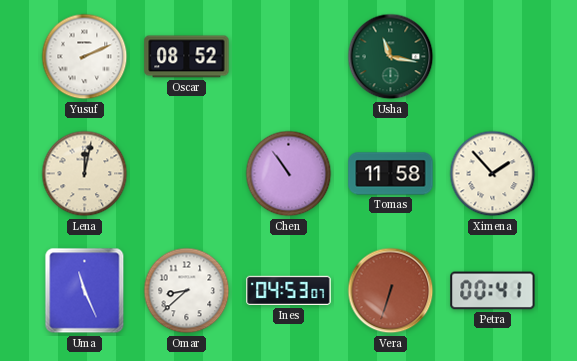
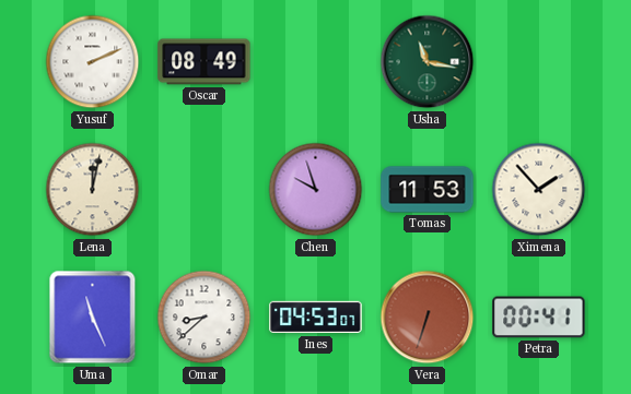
Oscar: 08:52 -> 08:49 (205, 62)
Chen: 10:54 -> 9:57 (316, 190)
Tomas: 11:58 -> 11:53 (428, 190)
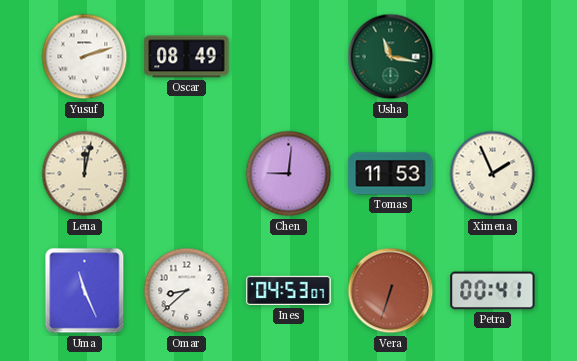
Yusuf: 2:11 -> 2:12 (85, 57)
Chen: 9:57 -> 9:01 (289, 174)
Ximena: 1:53 -> 1:56 (493, 174)
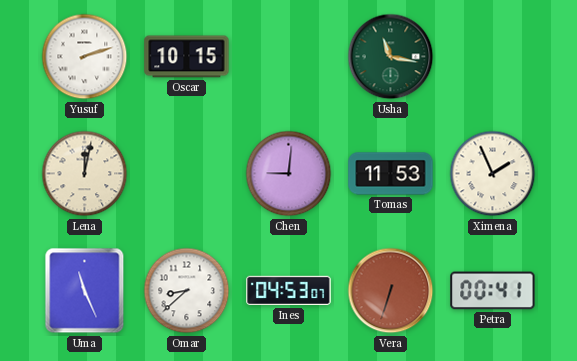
Oscar: 08:49 -> 10:15 (187, 57)
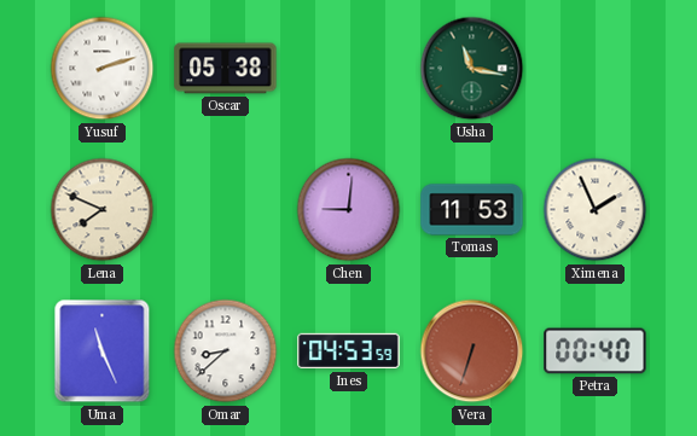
Oscar: 10:15 -> 05:38 (226, 69)
Lena: 12:02 -> 7:49 (103, 210)
Ines: 04:53:07 -> 04:53:59 (349, 351)
Petra: 00:41 -> 00:40 (596, 351)
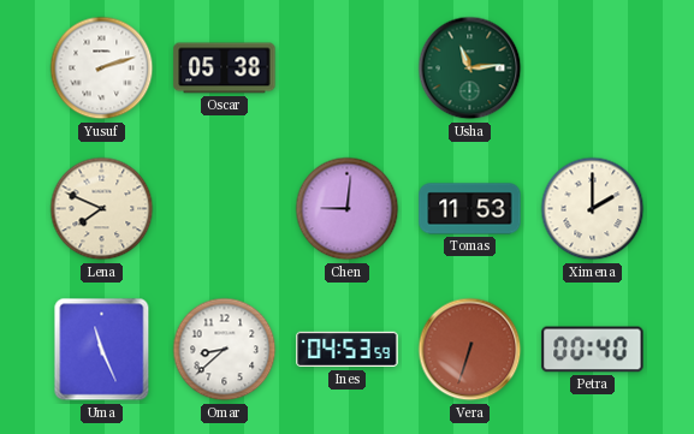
Usha: 11:17 -> 11:14 (470, 69)
Ximena: 1:56 -> 2:00 (593, 209)
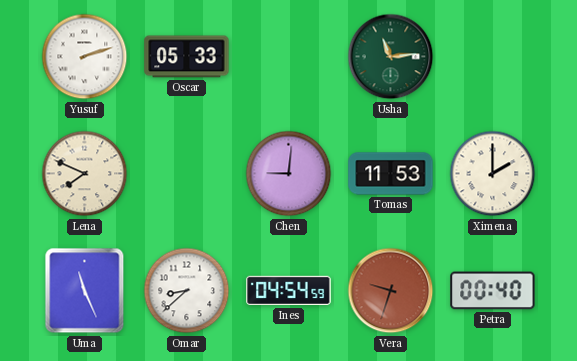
Oscar: 05:38 -> 05:33 (187, 57)
Ines: 04:53 -> 04:54 (289, 291)
Vera: 6:33 -> 9:33 (391, 291)
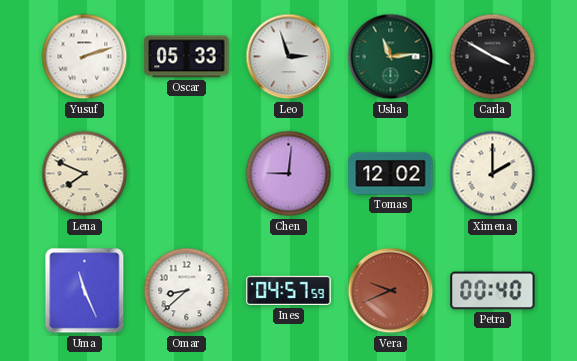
Leo: none -> 2:57 (289, 57)
Carla: none -> 3:50 (493, 57)
Tomas: 11:53 -> 12:02 (391, 174)
Ines: 04:54 -> 04:57 (289, 291)
Vera: 9:33 -> 9:41 (391, 291)
